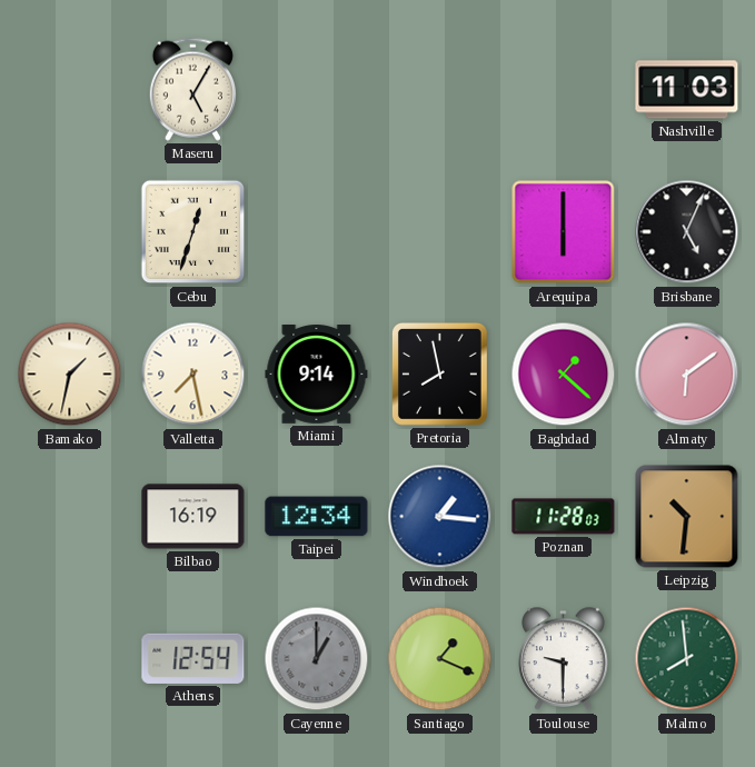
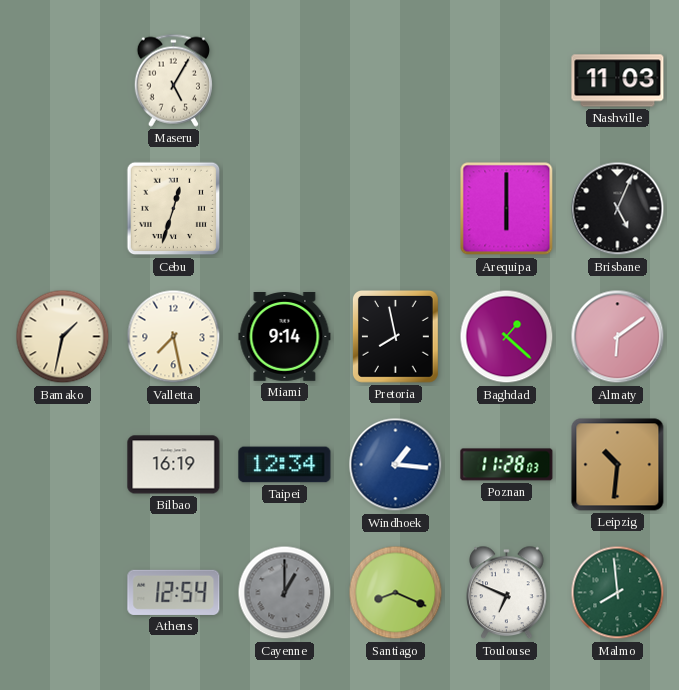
Santiago: 1:19 -> 8:19 (396, 593)
Toulouse: 9:30 -> 6:49 (507, 593)
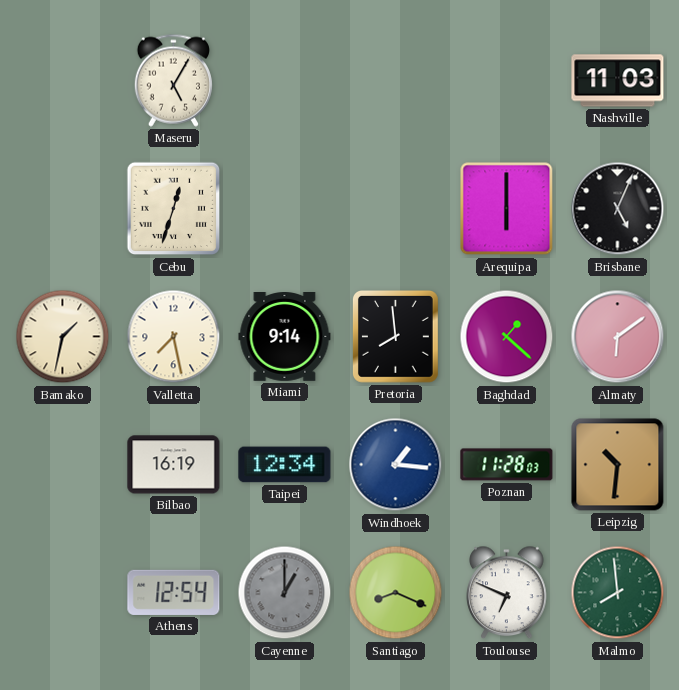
Pretoria: 7:58 -> 7:59 (395, 337)
